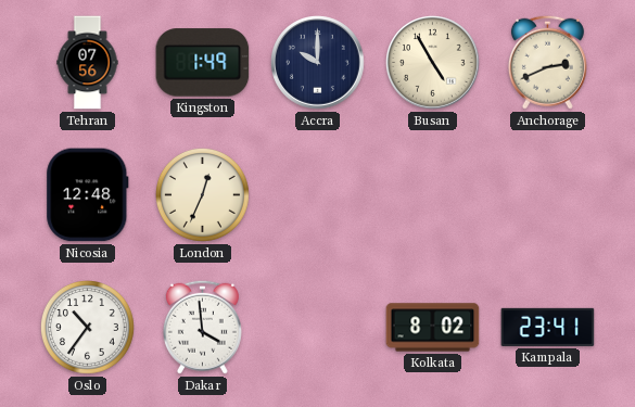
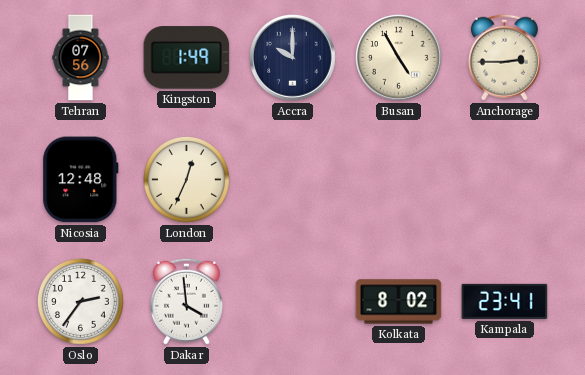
Anchorage: 2:41 -> 2:45 (504, 57)
Oslo: 10:36 -> 2:36 (80, 301)
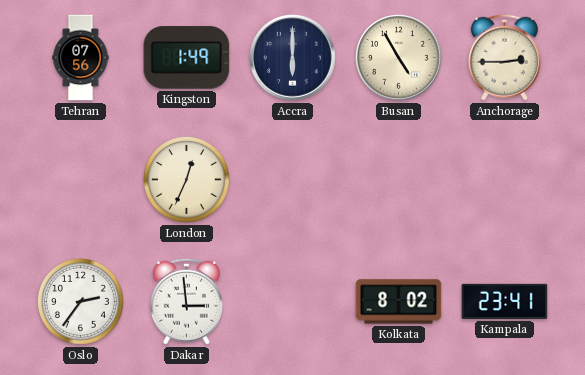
Accra: 10:00 -> 6:00 (293, 58)
Nicosia: 12:48 -> none (81, 180)
Dakar: 3:59 -> 2:59 (186, 301)
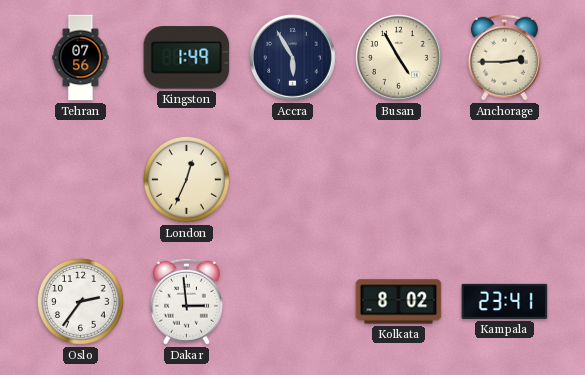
Accra: 6:00 -> 5:55 (293, 58)
